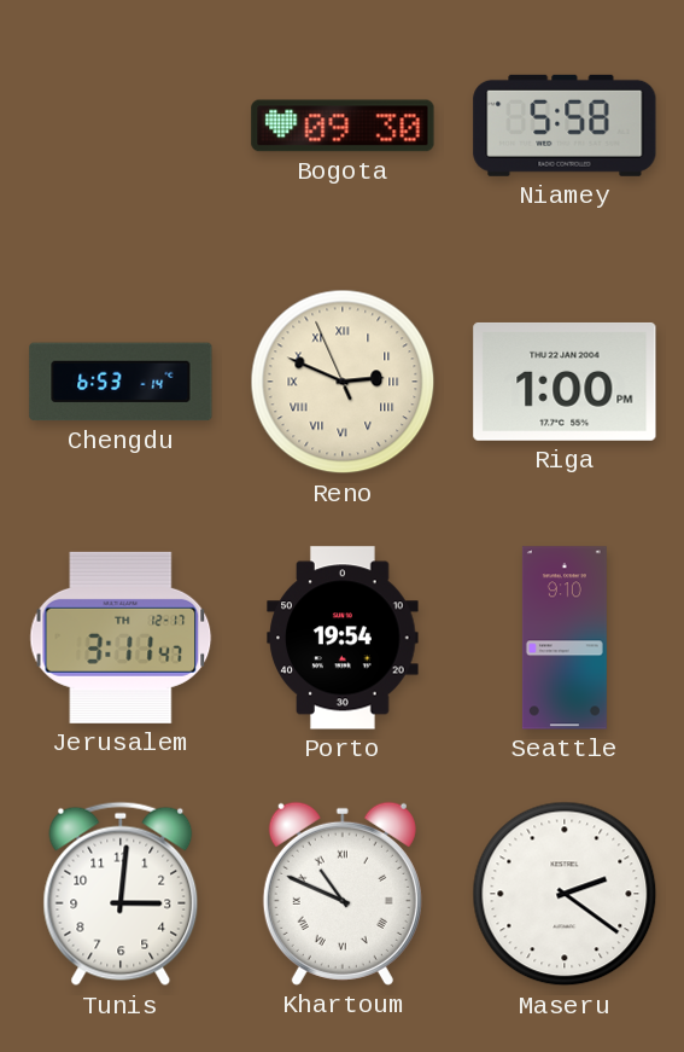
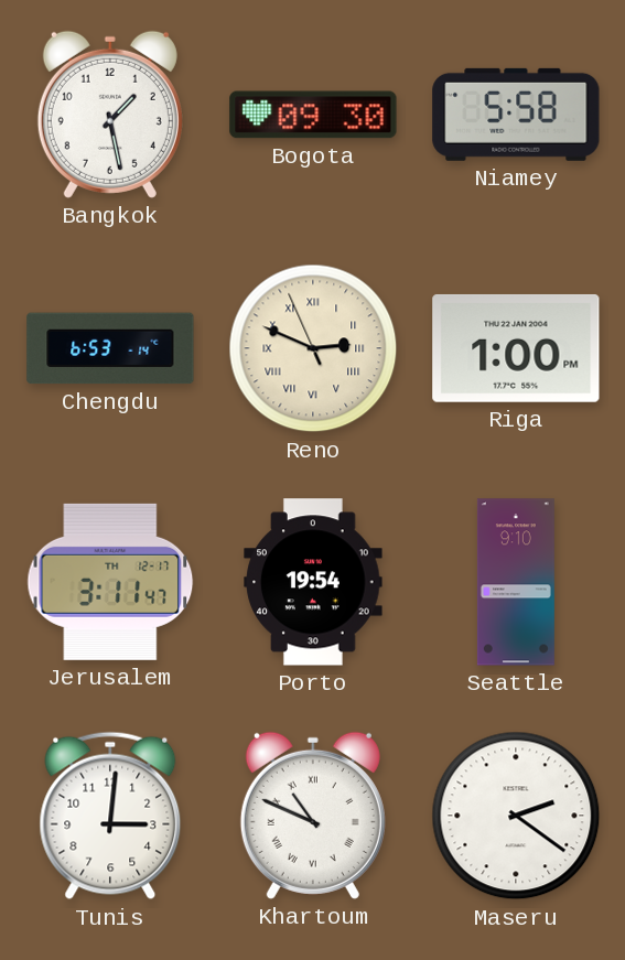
Bangkok: none -> 1:28 (110, 115)
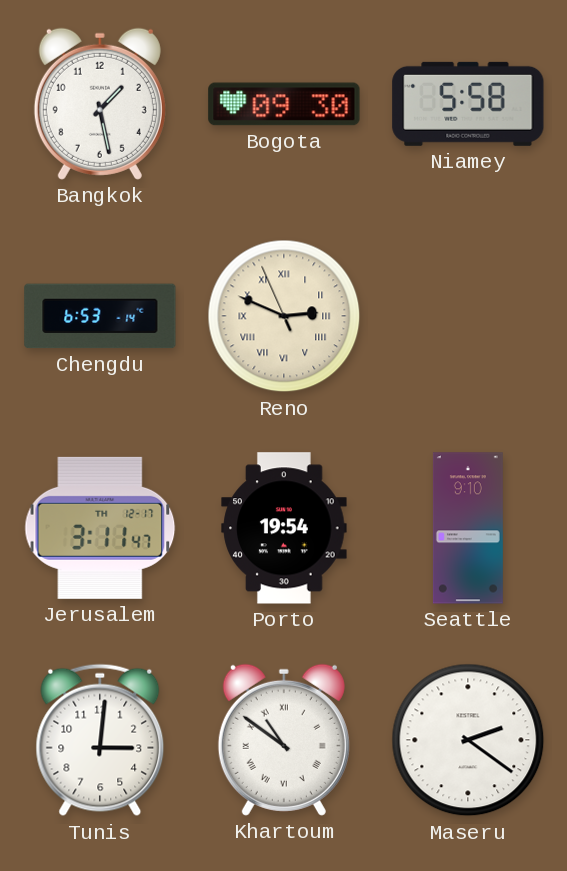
Riga: 1:00 -> none (516, 348)
Khartoum: 10:49 -> 10:51 (284, 740)
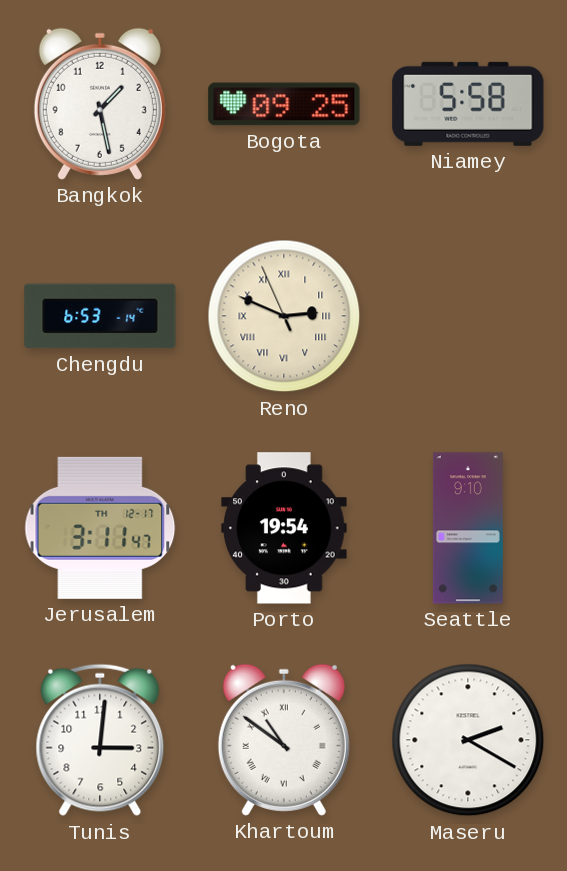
Bogota: 09:30 -> 09:25 (284, 104)
Maseru: 2:21 -> 2:20 (468, 740)
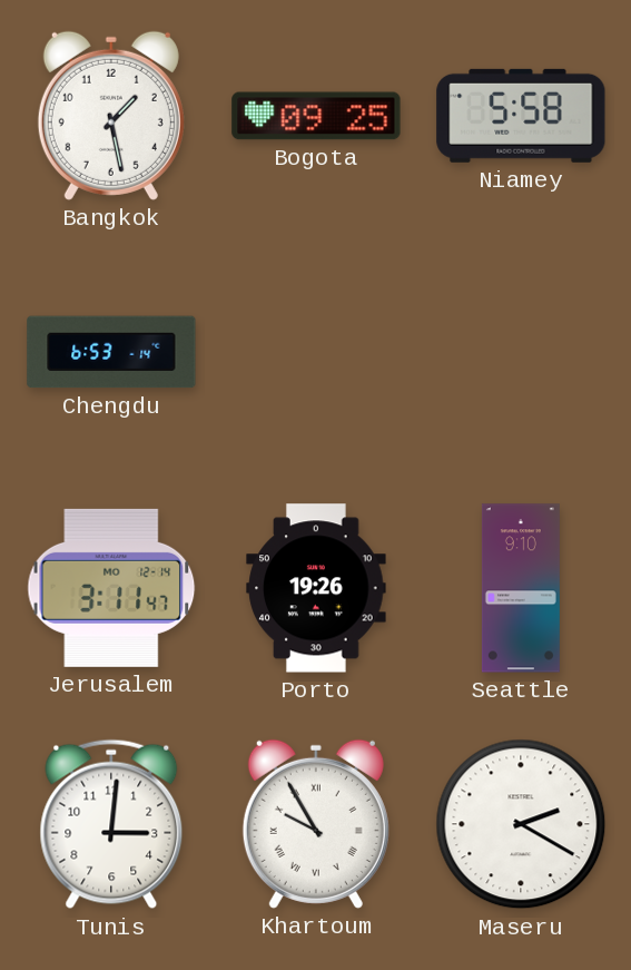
Reno: 2:48 -> none (284, 316)
Jerusalem date: TH 12-17 -> MO 12-14 (111, 588)
Porto: 19:54 -> 19:26 (316, 588)
Khartoum: 10:51 -> 9:55 (316, 824)
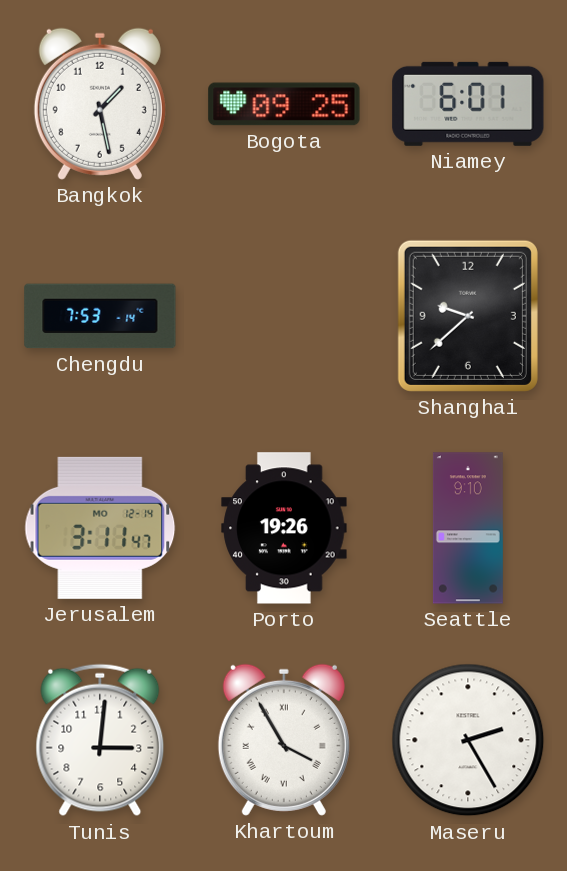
Niamey: 5:58 -> 6:01 (468, 104)
Chengdu: 6:53 -> 7:53 (100, 316)
Shanghai: none -> 9:38 (468, 316)
Khartoum: 9:55 -> 3:55 (284, 740)
Maseru: 2:20 -> 2:25 (468, 740)
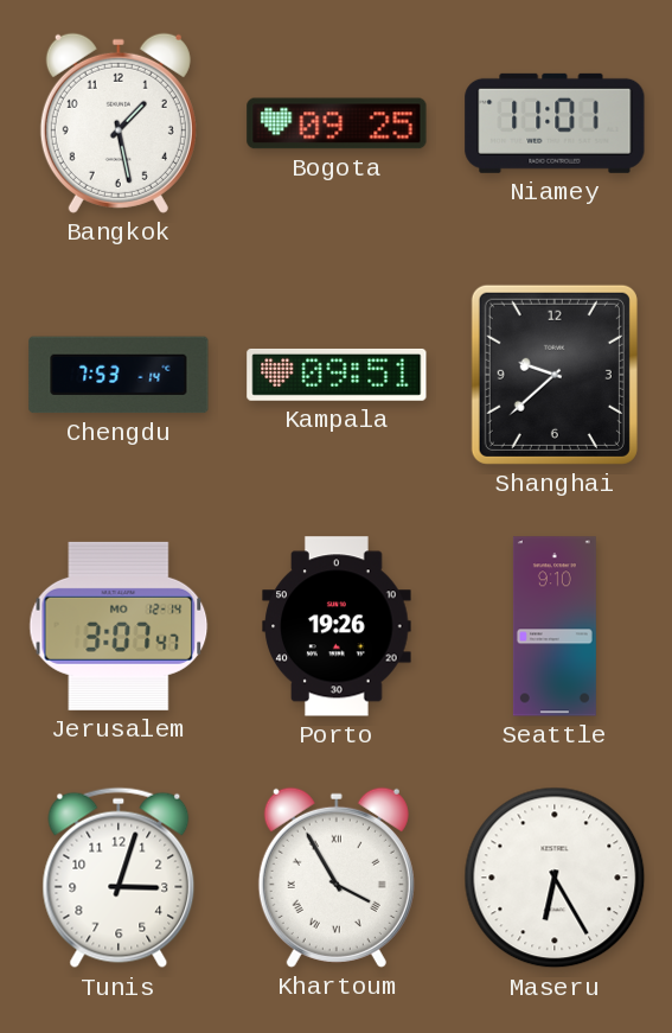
Niamey: 6:01 -> 11:01 (555, 123)
Kampala: none -> 09:51 (337, 375)
Jerusalem: 3:11 -> 3:07 (119, 626)
Tunis: 3:01 -> 3:03 (119, 878)
Maseru: 2:25 -> 6:25 (555, 878)
